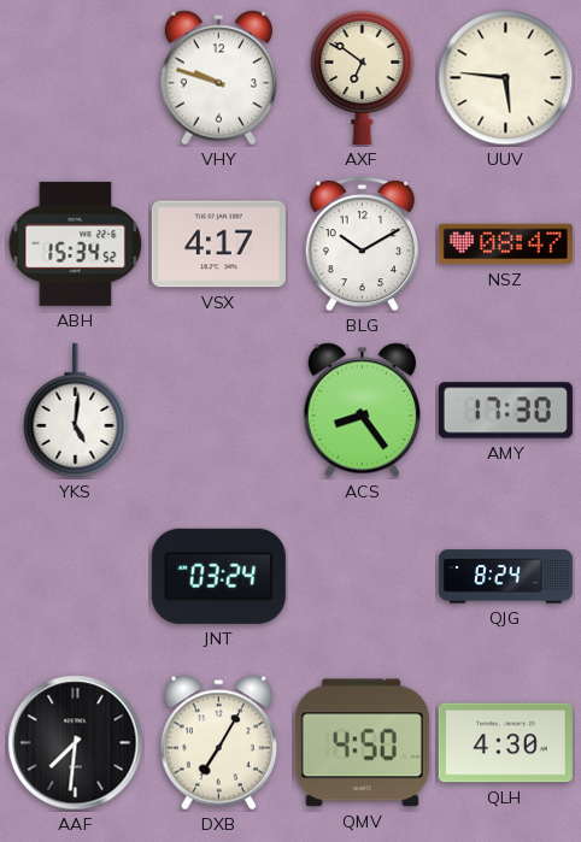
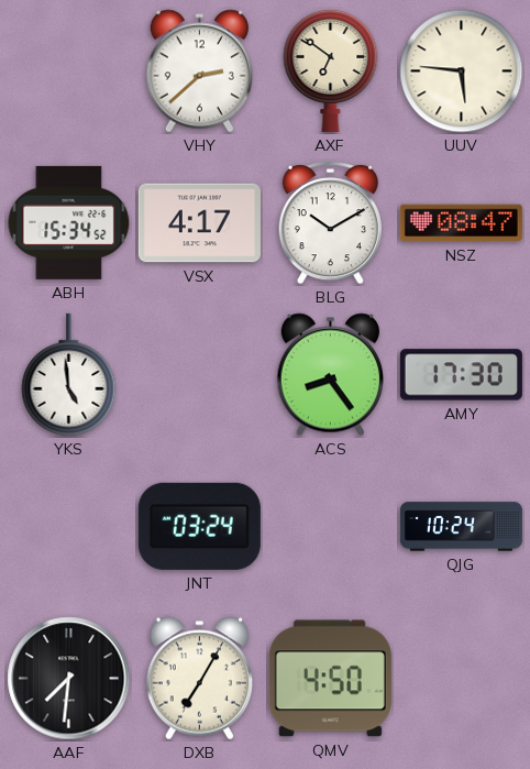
VHY: 9:48 -> 2:38 (199, 72)
YKS: 5:01 -> 4:59 (69, 375)
QJG: 8:24 -> 10:24 (461, 527)
QLH: 4:30 -> none (505, 743)
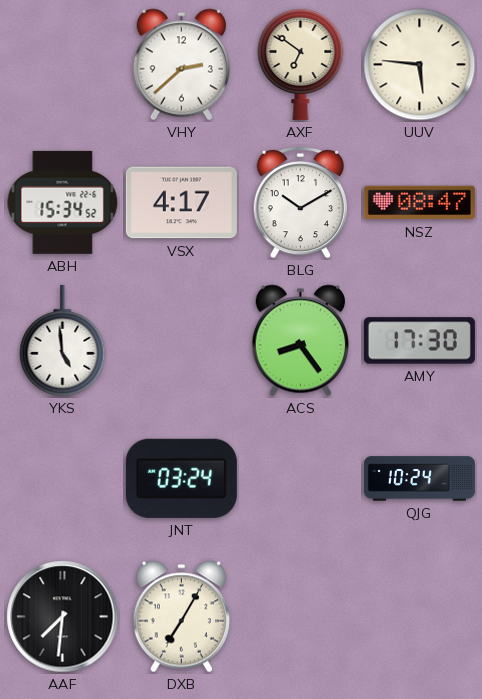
QMV: 4:50 -> none (330, 679)
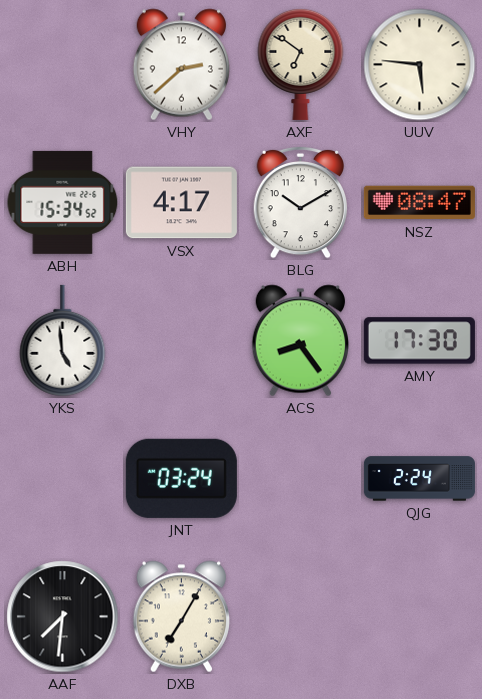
QJG: 10:24 -> 2:24 (419, 479)
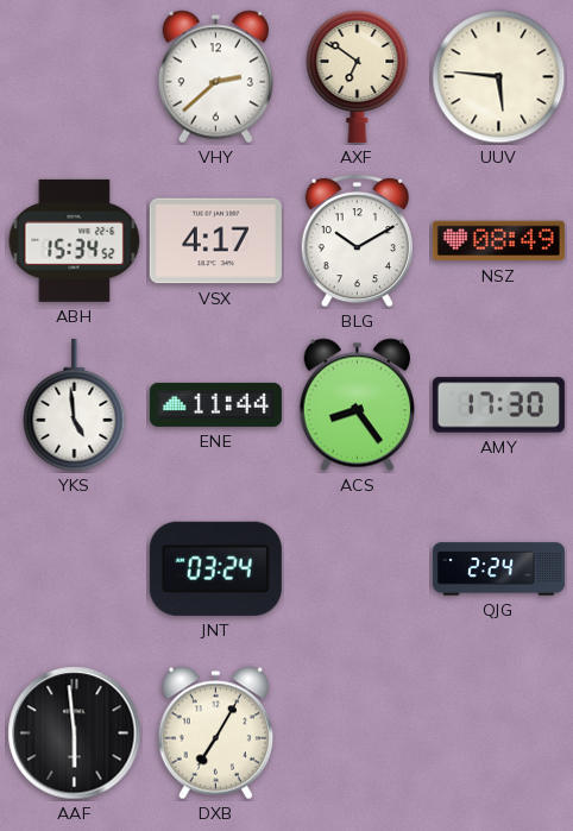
NSZ: 08:47 -> 08:49 (498, 241)
ENE: none -> 11:44 (215, 404)
AAF: 7:31 -> 5:59 (75, 734)
